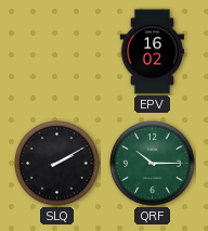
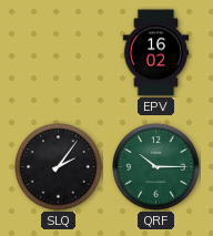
SLQ: 2:10 -> 2:06 (59, 167)
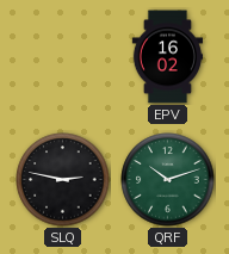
SLQ: 2:06 -> 2:47 (63, 180)
QRF: 10:15 -> 10:12 (168, 180)
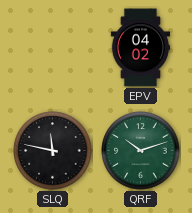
EPV: 16:02 -> 04:02 (140, 48)
SLQ: 2:47 -> 11:47 (53, 151)
